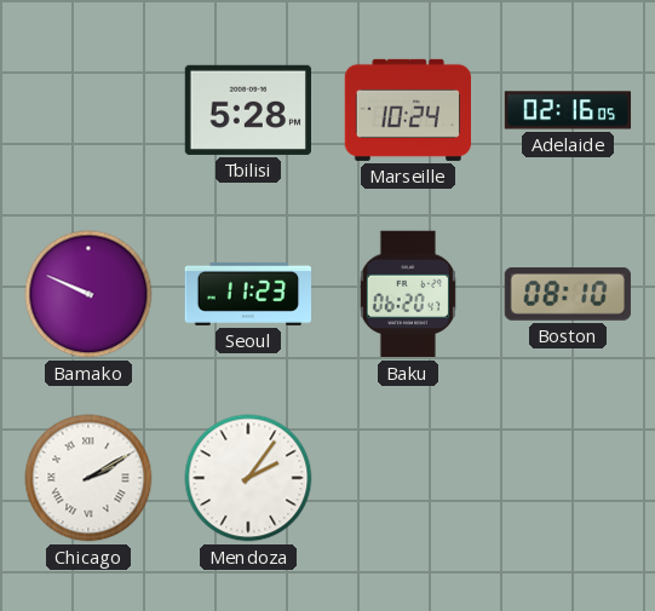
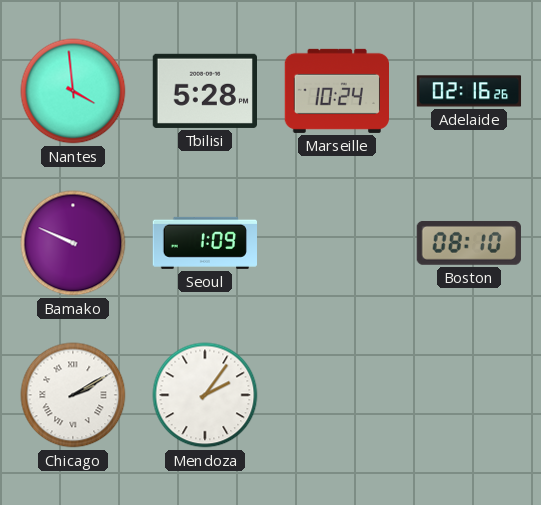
Nantes: none -> 3:59 (73, 91)
Adelaide: 02:16:05 -> 02:16:26 (469, 91)
Seoul: 11:23 -> 1:09 (204, 243)
Baku: 06:20 -> none (408, 294)
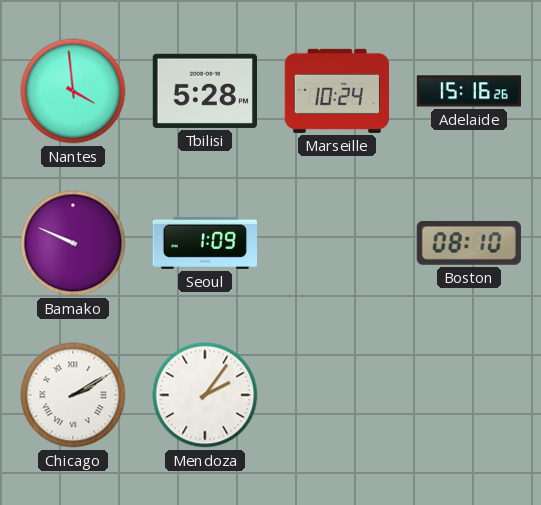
Adelaide: 02:16 -> 15:16 (469, 91)
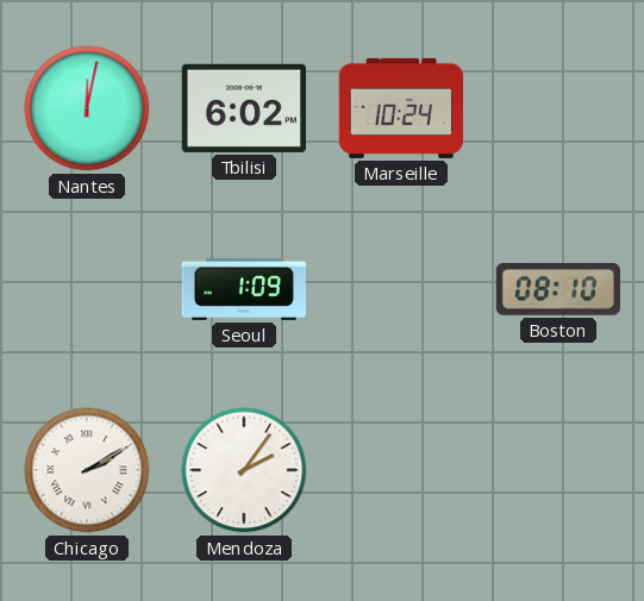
Nantes: 3:59 -> 12:02 (87, 108)
Tbilisi: 5:28 -> 6:02 (243, 108)
Adelaide: 15:16 -> none (469, 91)
Bamako: 9:49 -> none (73, 243)
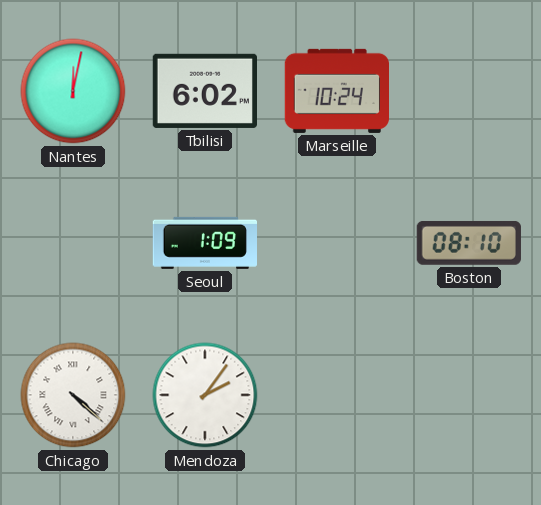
Chicago: 2:10 -> 4:22 (73, 395)
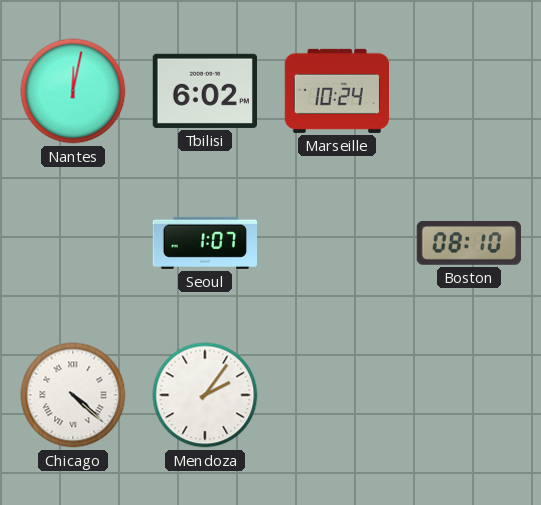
Seoul: 1:09 -> 1:07 (204, 243)
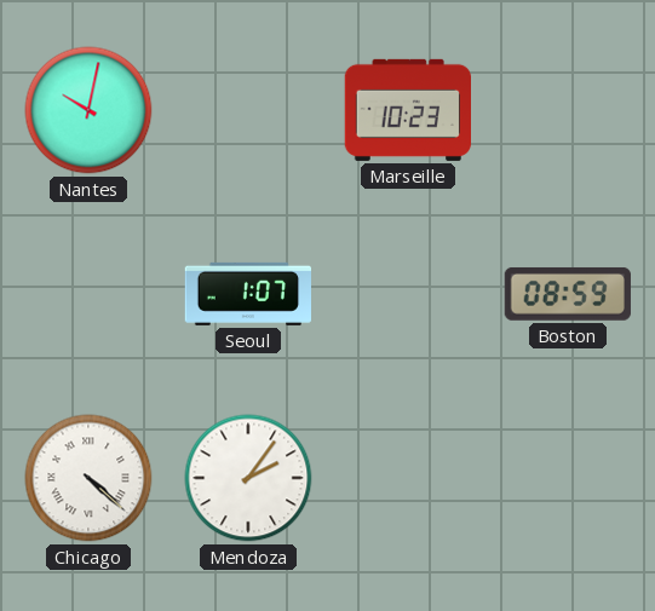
Nantes: 12:02 -> 10:02 (88, 110)
Tbilisi: 6:02 -> none (204, 91)
Marseille: 10:24 -> 10:23 (407, 110)
Boston: 08:10 -> 08:59 (567, 294)
